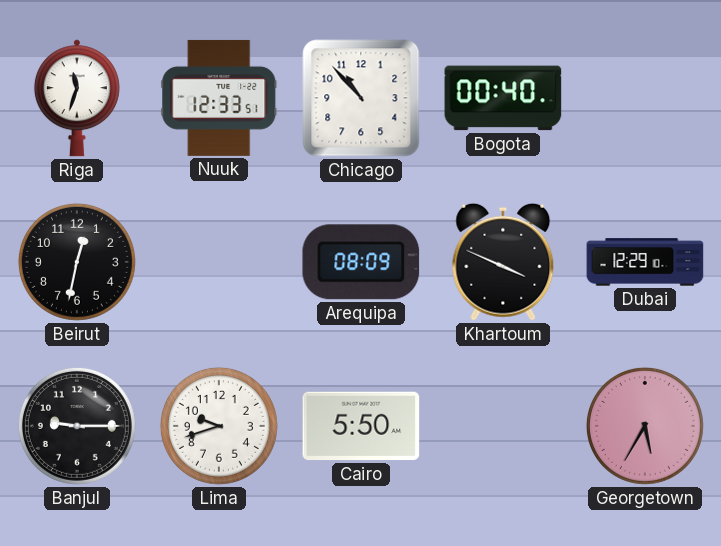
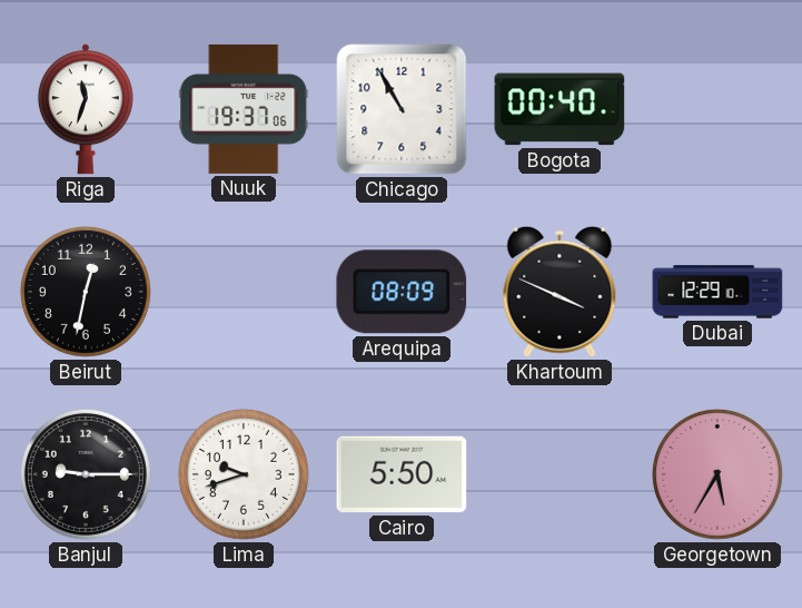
Nuuk: 12:33 -> 19:37 (244, 109)
Chicago: 10:53 -> 10:55 (402, 109)
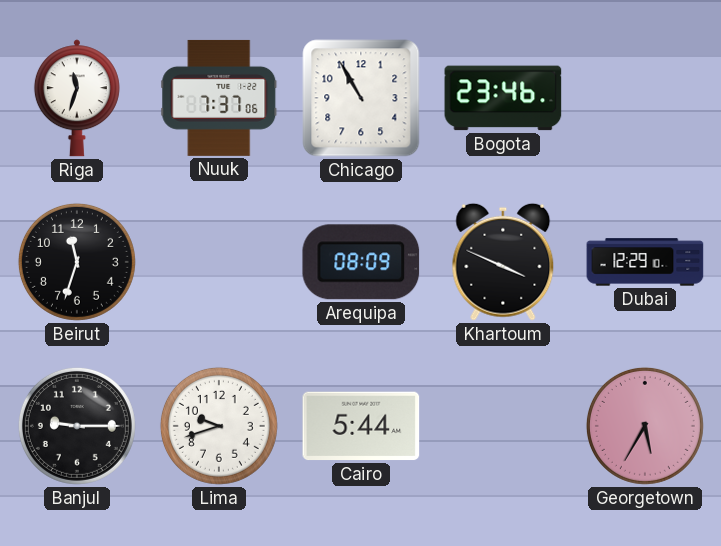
Nuuk: 19:37 -> 7:37 (219, 98)
Bogota: 00:40 -> 23:46 (503, 98)
Beirut: 12:32 -> 11:33 (77, 262)
Cairo: 5:50 -> 5:44 (361, 426)
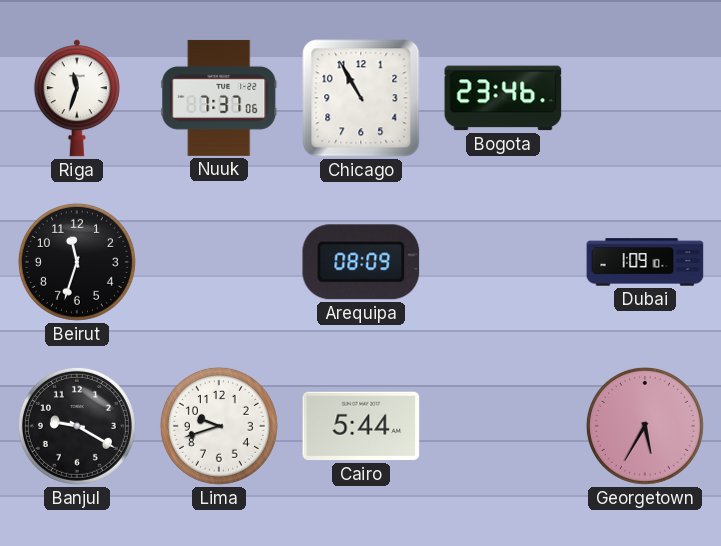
Khartoum: 3:49 -> none (503, 262)
Dubai: 12:29 -> 1:09 (645, 262)
Banjul: 9:15 -> 9:20 (77, 426)
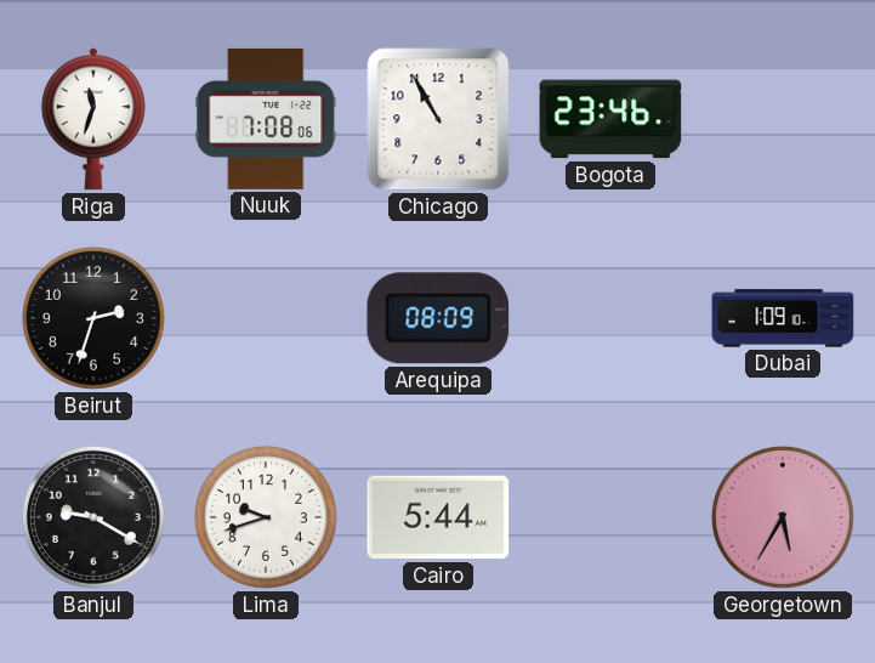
Nuuk: 7:37 -> 7:08 (266, 119)
Beirut: 11:33 -> 2:33 (93, 318)
